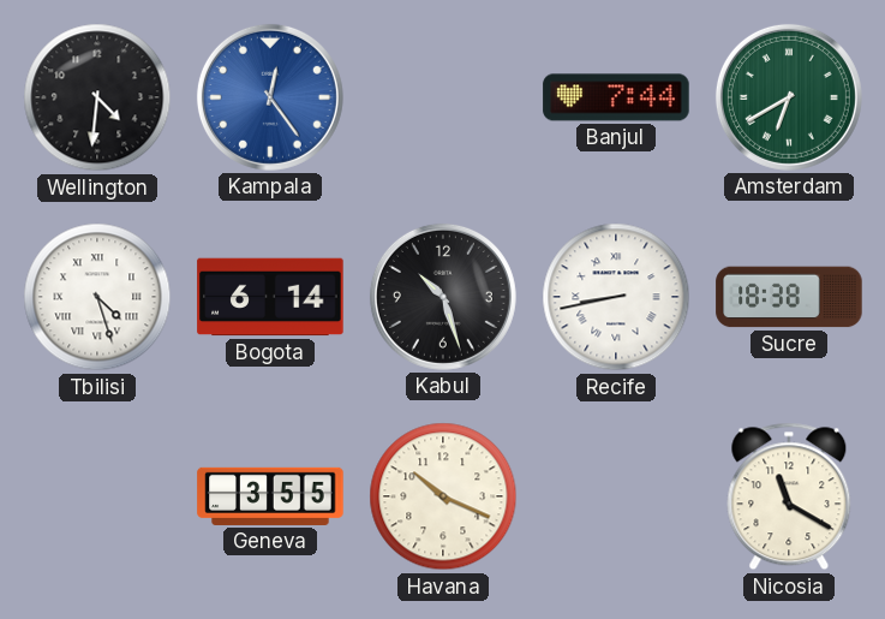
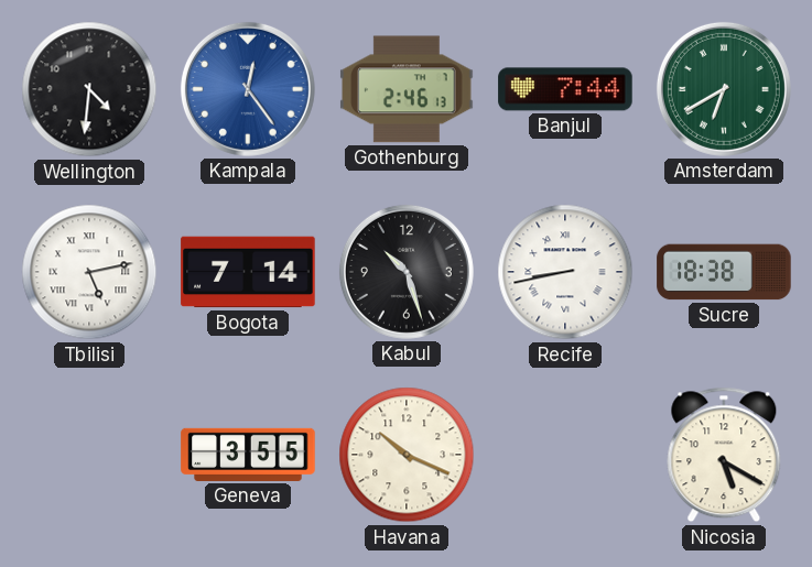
Gothenburg: none -> 2:46 (407, 89)
Tbilisi: 4:27 -> 5:13 (89, 272)
Bogota: 6:14 -> 7:14 (248, 272)
Nicosia: 11:20 -> 5:20 (724, 455)
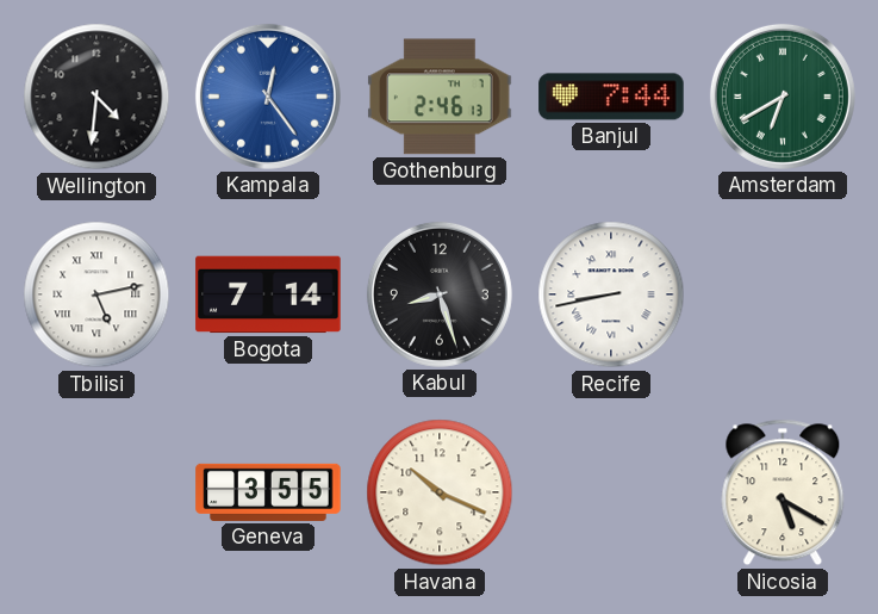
Kabul: 10:27 -> 8:27 (440, 294)
Sucre: 18:38 -> none (724, 272)
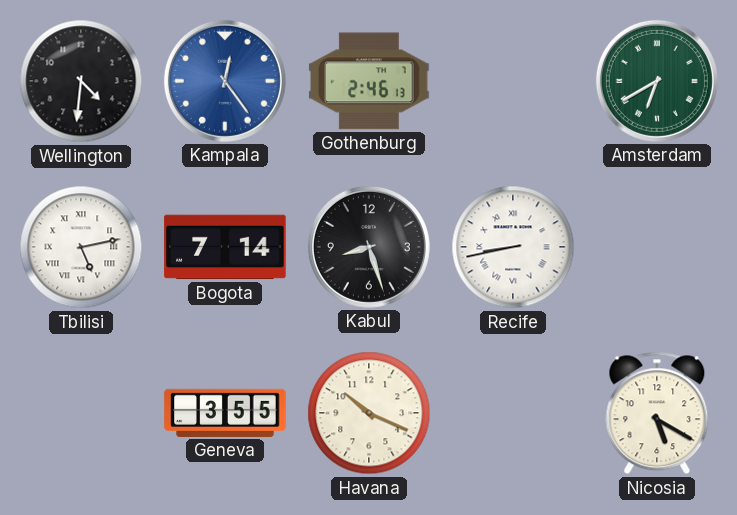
Banjul: 7:44 -> none (611, 97)
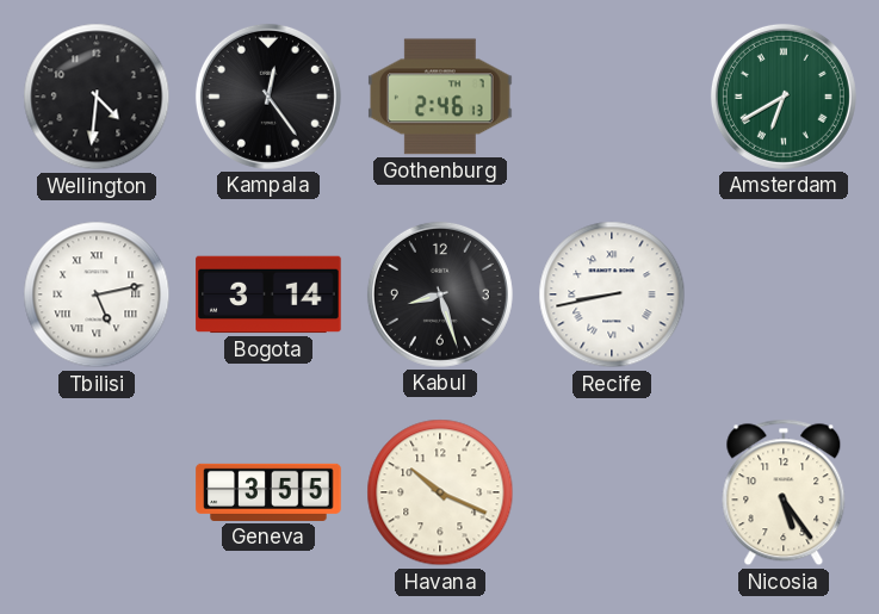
Kampala dial: blue -> black (268, 97)
Bogota: 7:14 -> 3:14 (268, 294)
Nicosia: 5:20 -> 5:24 (784, 492)
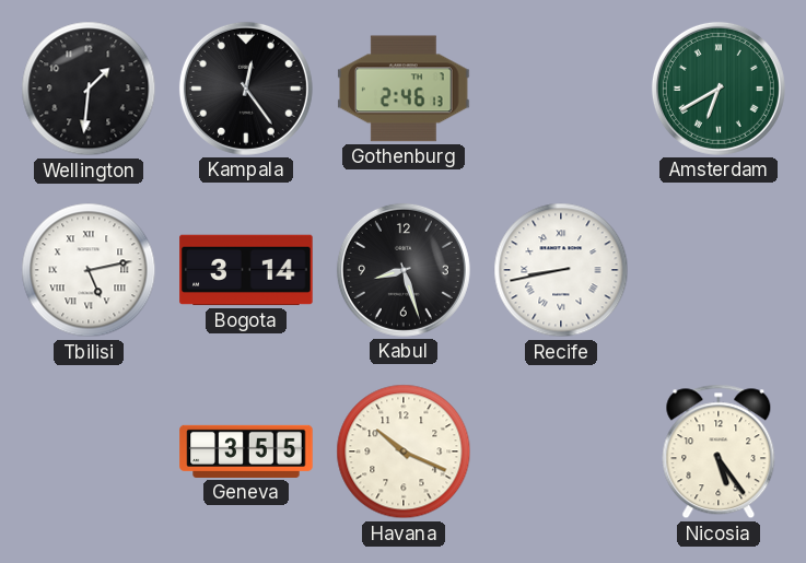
Wellington: 4:31 -> 1:31 (89, 89)
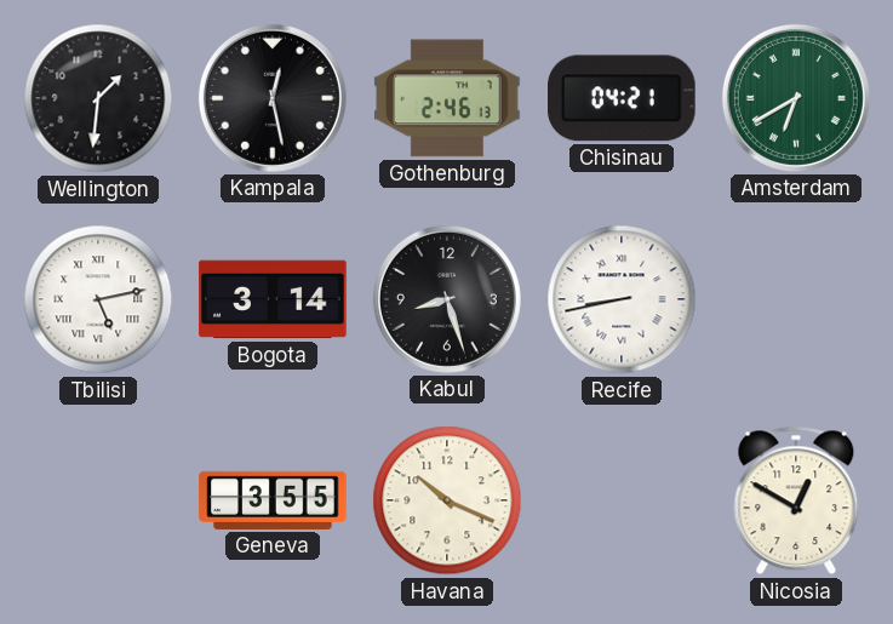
Kampala: 12:24 -> 12:28 (273, 98)
Chisinau: none -> 04:21 (622, 98)
Nicosia: 5:24 -> 12:50 (796, 500)
